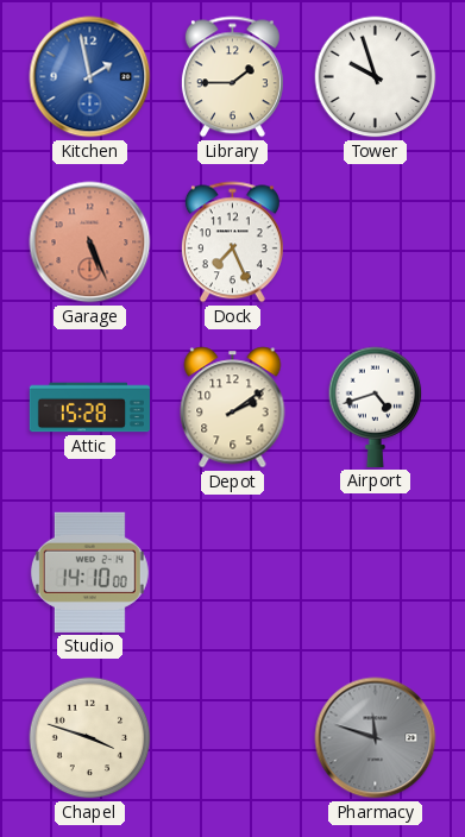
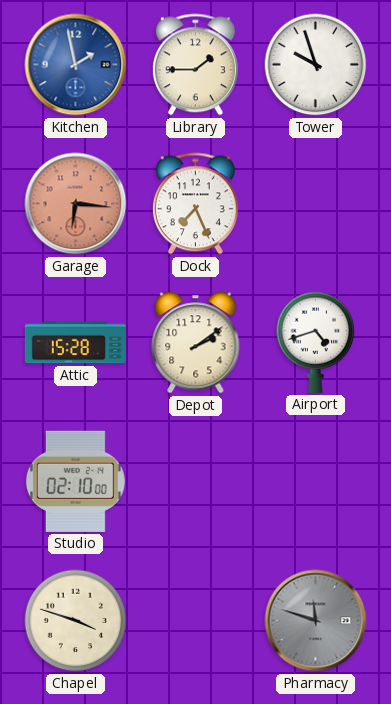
Garage: 5:26 -> 6:16 (76, 204)
Studio: 14:10 -> 02:10 (75, 481)
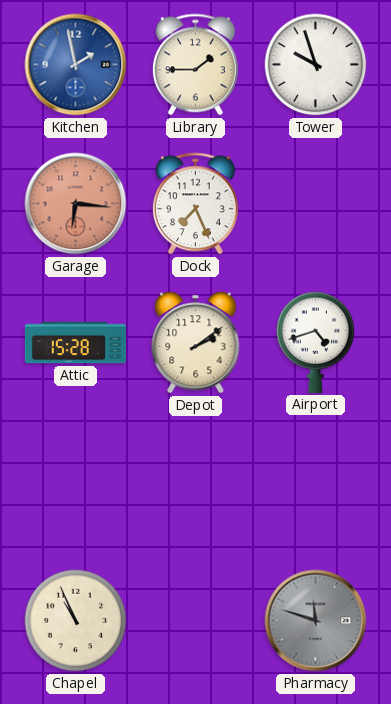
Studio: 02:10 -> none (75, 481)
Chapel: 3:48 -> 10:56 (76, 621)
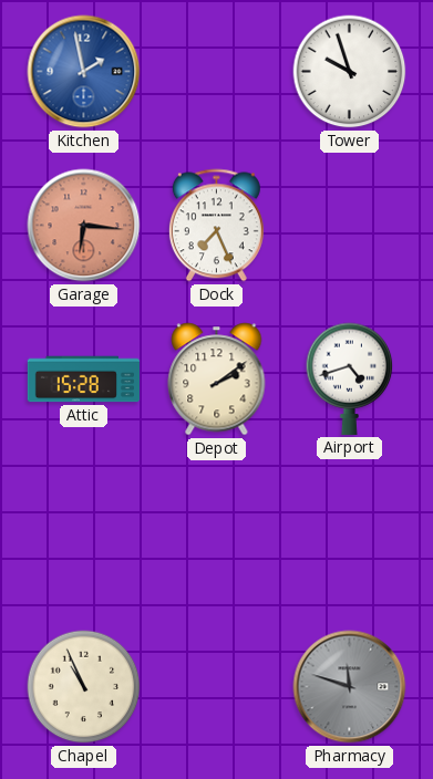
Library: 1:45 -> none (195, 65)
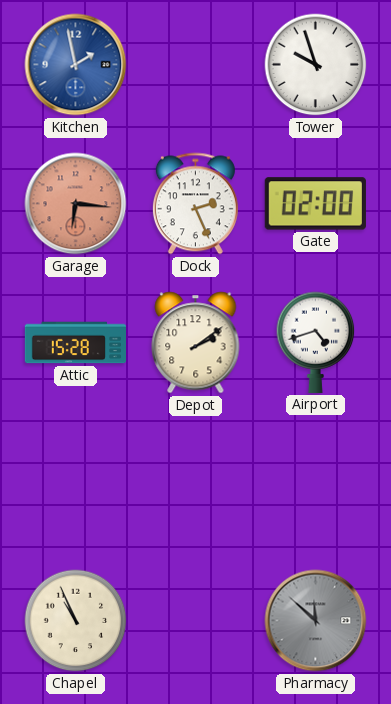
Dock: 7:26 -> 2:26 (195, 204)
Gate: none -> 02:00 (315, 204)
Pharmacy: 11:48 -> 11:52 (316, 621)
